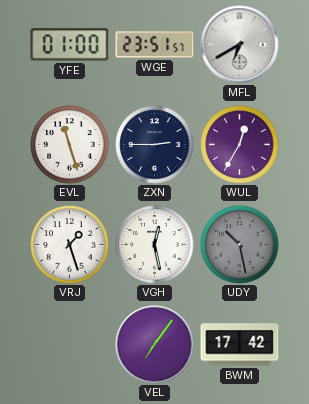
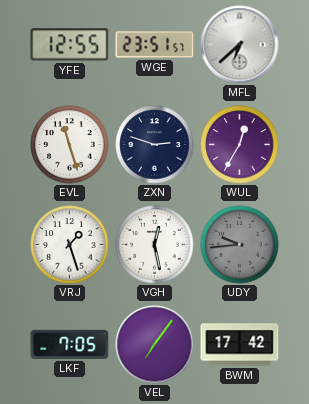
YFE: 01:00 -> 12:55 (70, 45)
MFL: 6:40 -> 6:38 (240, 45)
ZXN: 2:45 -> 2:48 (155, 145)
UDY: 10:28 -> 9:44 (240, 245)
LKF: none -> 7:05 (70, 344)
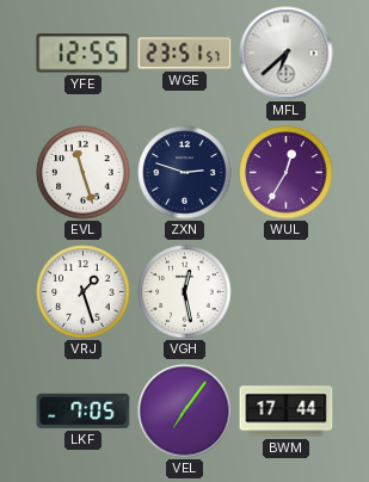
UDY: 9:44 -> none (240, 245)
BWM: 17:42 -> 17:44 (287, 412)
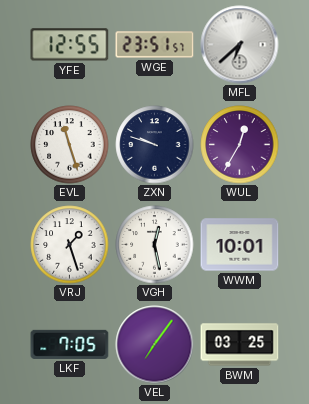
ZXN: 2:48 -> 9:48 (155, 145)
WWM: none -> 10:01 (240, 245)
BWM: 17:44 -> 03:25 (240, 345)
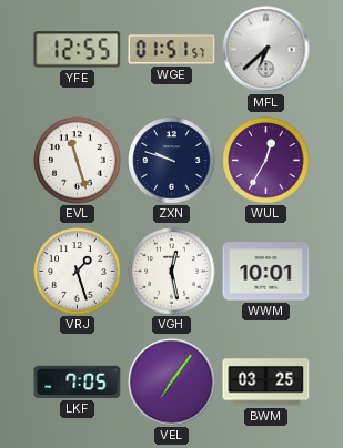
WGE: 23:51 -> 01:51 (172, 50)
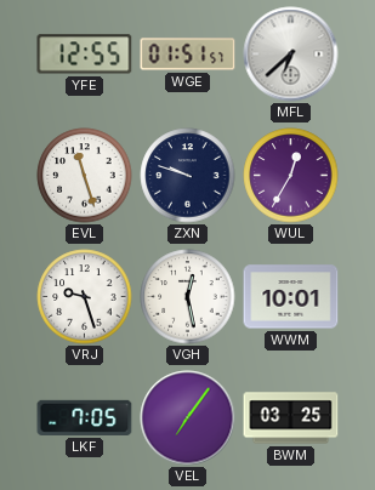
VRJ: 1:27 -> 9:27 (85, 297)
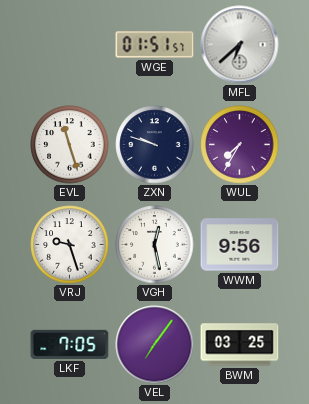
YFE: 12:55 -> none (85, 55)
WUL: 12:35 -> 7:35 (240, 145)
WWM: 10:01 -> 9:56 (240, 245)
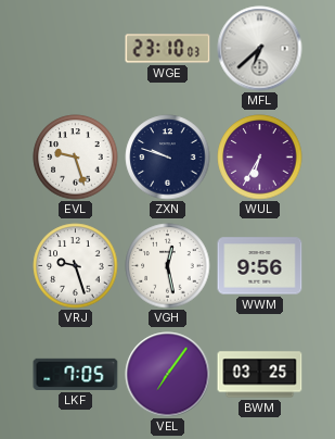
WGE: 01:51 -> 23:10 (168, 49)
EVL: 11:27 -> 9:27 (76, 158)
WUL: 7:35 -> 6:35 (260, 158)
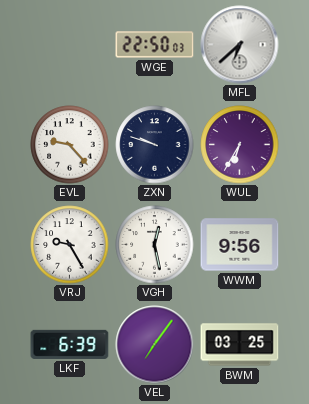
WGE: 23:10 -> 22:50 (155, 45)
EVL: 9:27 -> 9:23 (70, 145)
VRJ: 9:27 -> 9:25 (70, 245)
LKF: 7:05 -> 6:39 (70, 344)
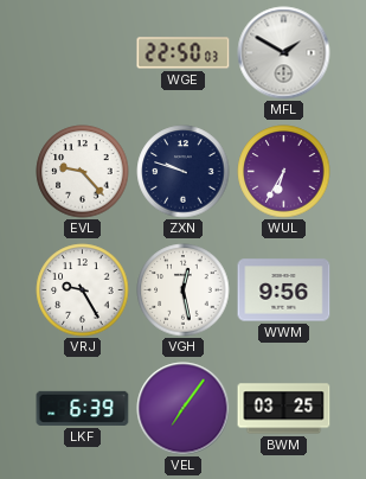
MFL: 6:38 -> 1:50 (284, 53)
